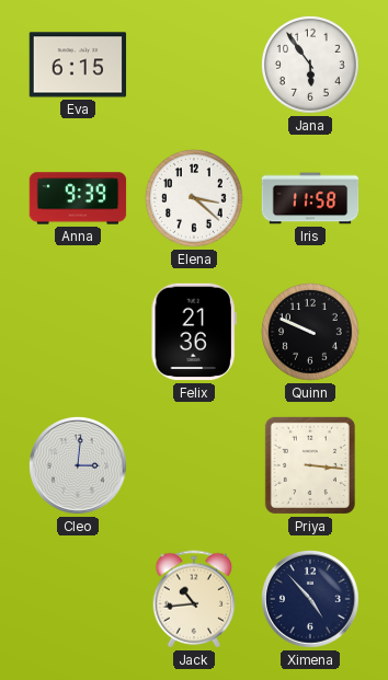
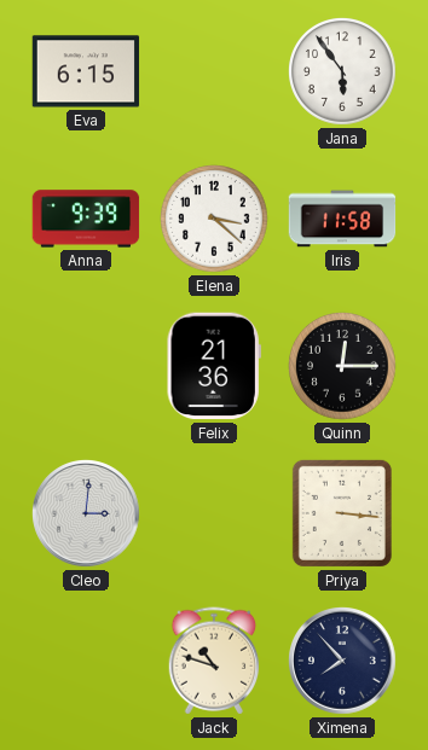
Quinn: 9:49 -> 12:15 (343, 367)
Jack: 10:44 -> 10:48 (214, 661)
Ximena: 4:53 -> 7:53 (343, 662)
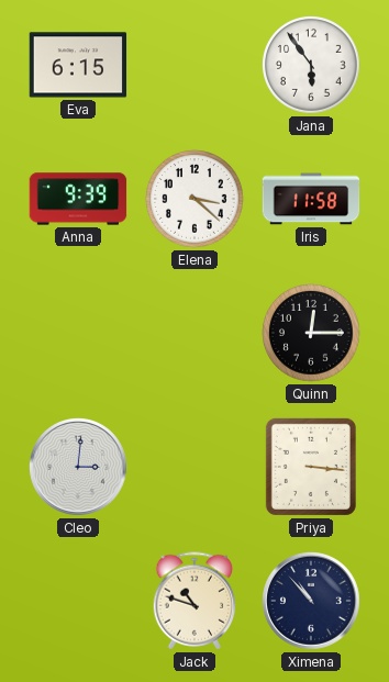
Felix: 21:36 -> none (214, 366)
Ximena: 7:53 -> 10:53 (312, 602)
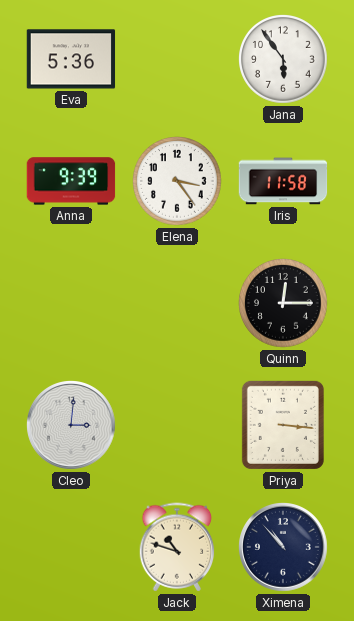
Eva: 6:15 -> 5:36 (71, 59)
Elena: 3:22 -> 3:24 (178, 182)
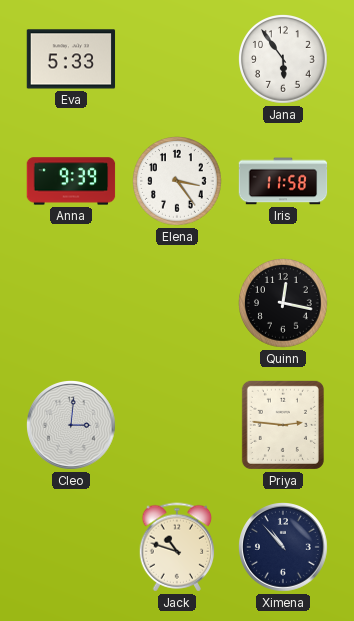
Eva: 5:36 -> 5:33 (71, 59)
Quinn: 12:15 -> 12:17 (284, 304)
Priya: 3:16 -> 2:46 (283, 425)
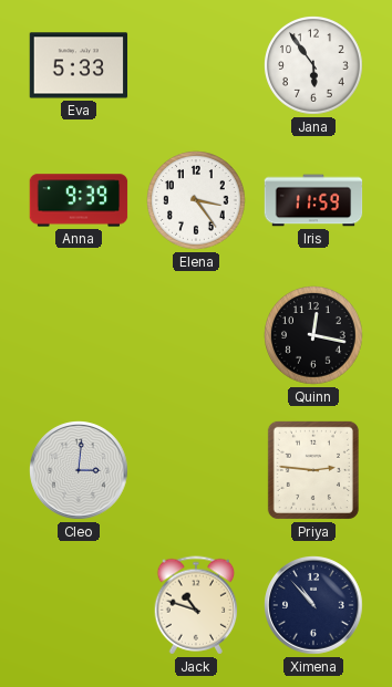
Iris: 11:58 -> 11:59 (313, 200)
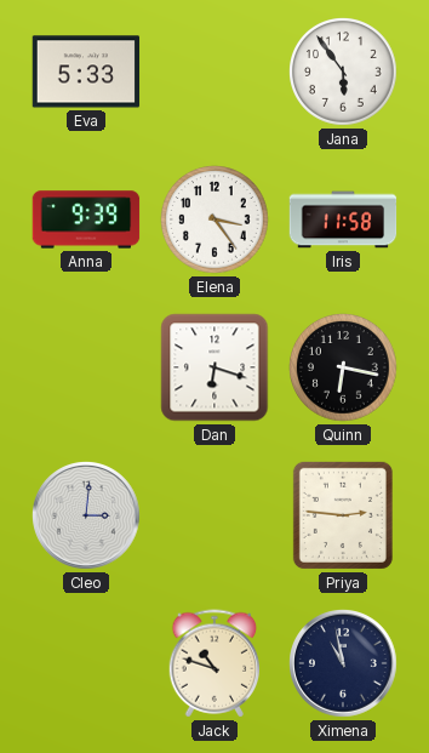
Iris: 11:59 -> 11:58 (343, 219)
Dan: none -> 6:18 (215, 367)
Quinn: 12:17 -> 6:17 (344, 369)
Ximena: 10:53 -> 10:58 (344, 664)
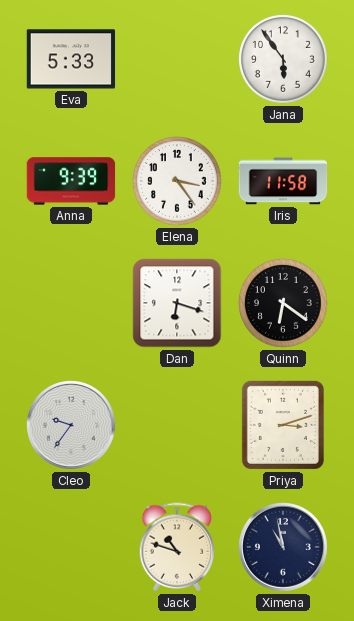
Quinn: 6:17 -> 6:21 (284, 304)
Cleo: 3:01 -> 9:36 (72, 426)
Priya: 2:46 -> 3:12 (283, 425)
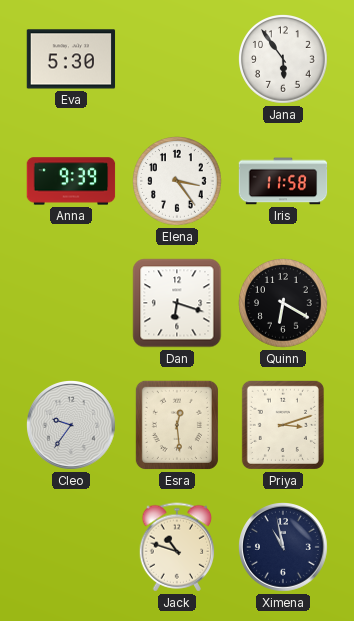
Eva: 5:33 -> 5:30 (71, 59)
Quinn: 6:21 -> 6:20 (284, 304)
Esra: none -> 12:29 (177, 425)
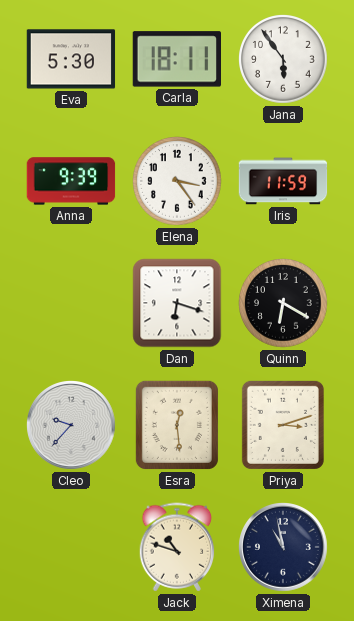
Carla: none -> 18:11 (176, 59)
Iris: 11:58 -> 11:59 (283, 181)
Cleo: 9:36 -> 9:37 (72, 426)
